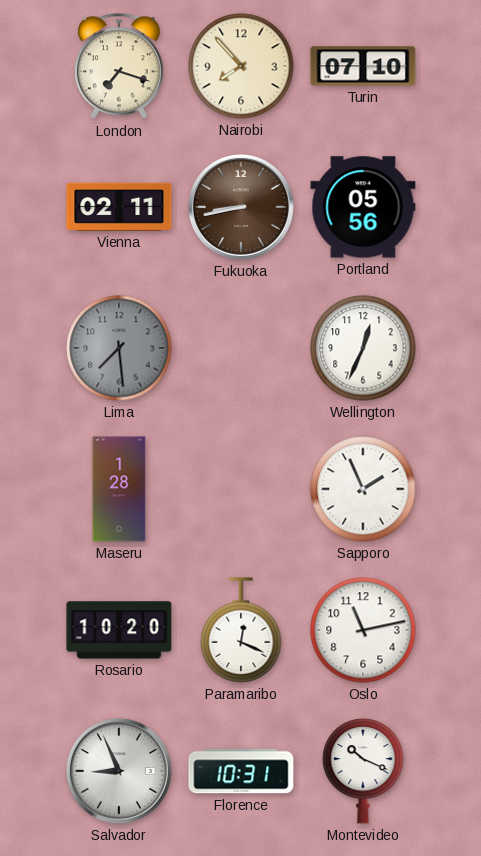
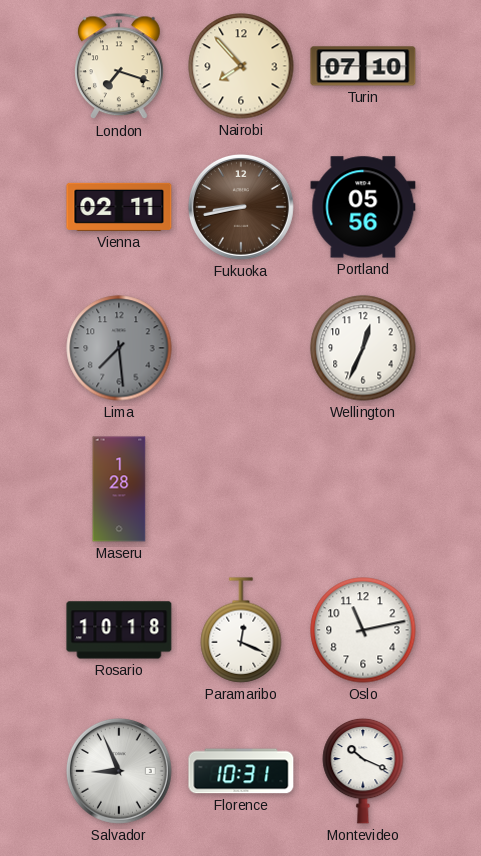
Sapporo: 1:56 -> none (363, 489)
Rosario: 10:20 -> 10:18 (119, 630)
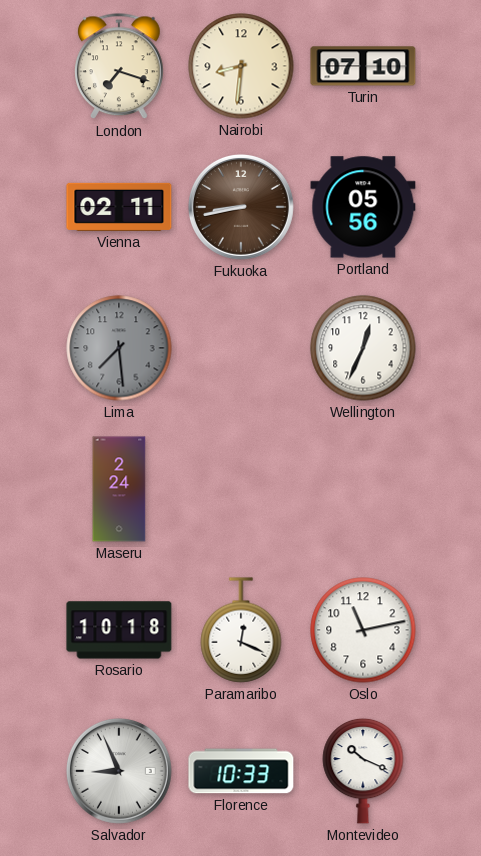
Nairobi: 7:53 -> 8:31 (241, 66)
Maseru: 1:28 -> 2:24 (119, 489)
Florence: 10:31 -> 10:33 (241, 771)
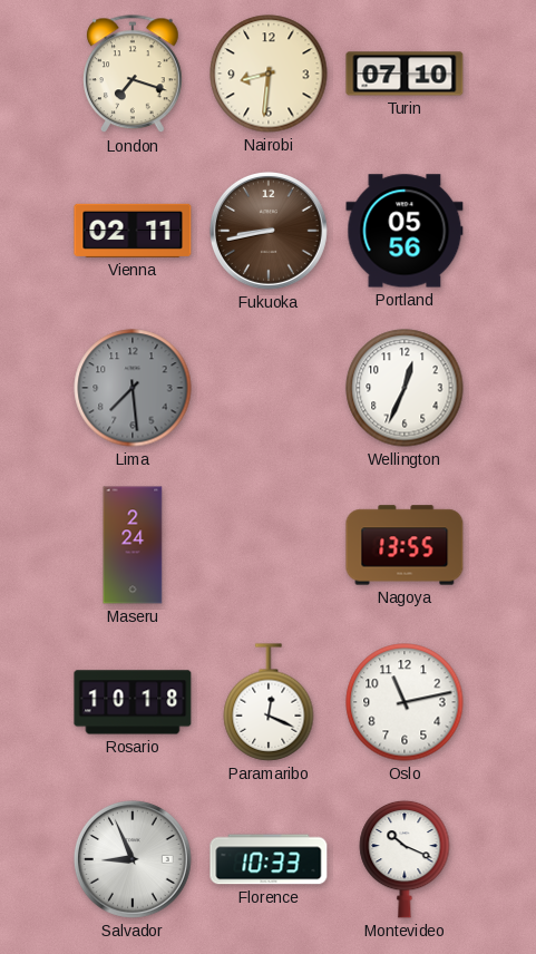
Nagoya: none -> 13:55 (405, 545)
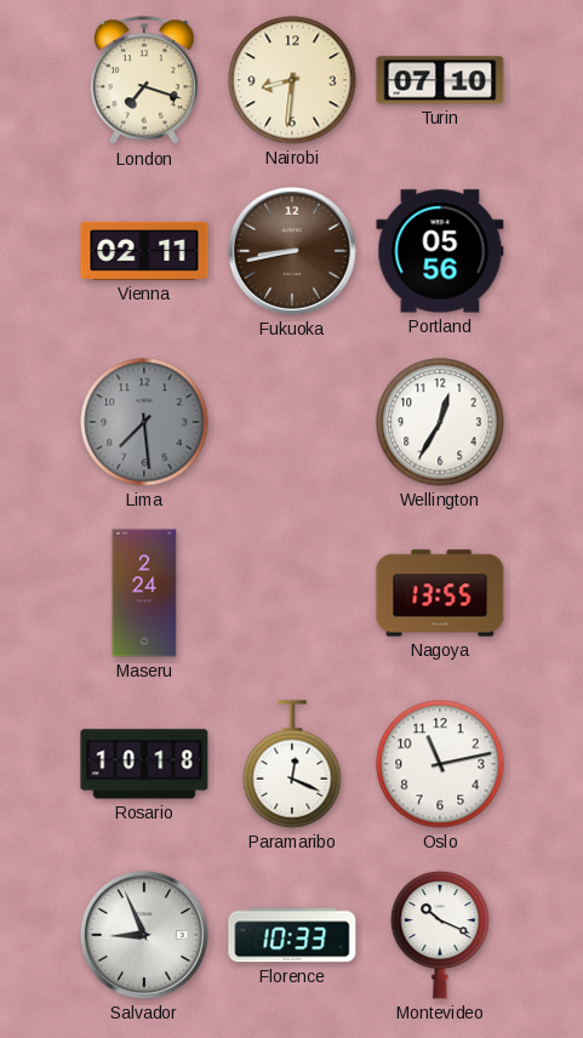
Wellington: 12:34 -> 12:35 (440, 422)
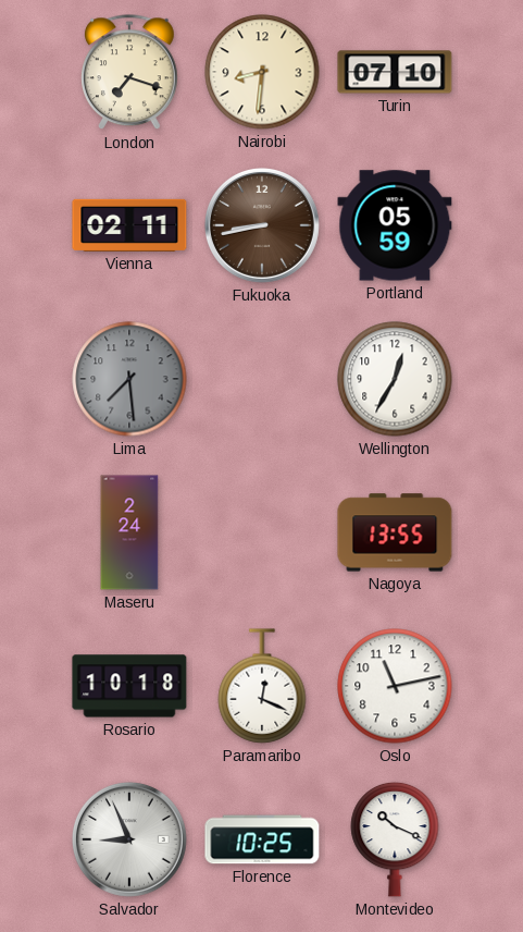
Portland: 05:56 -> 05:59 (395, 225)
Florence: 10:33 -> 10:25 (262, 839)
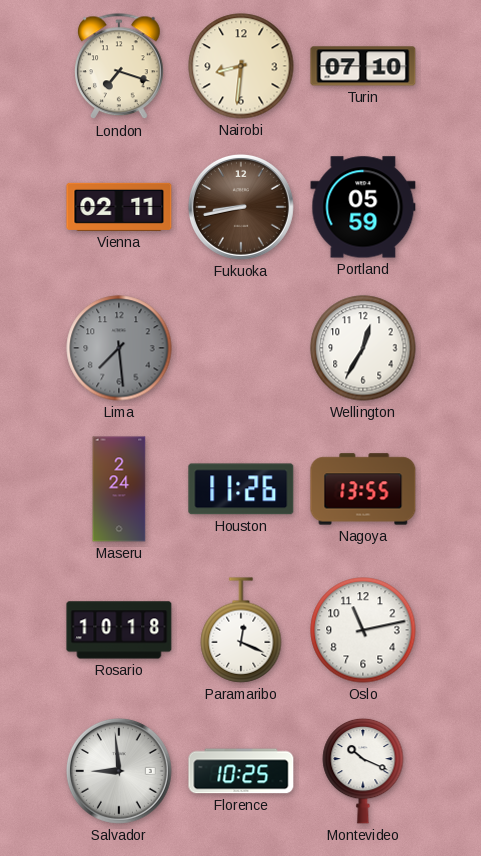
Houston: none -> 11:26 (241, 489)
Salvador: 8:56 -> 8:59 (119, 771)
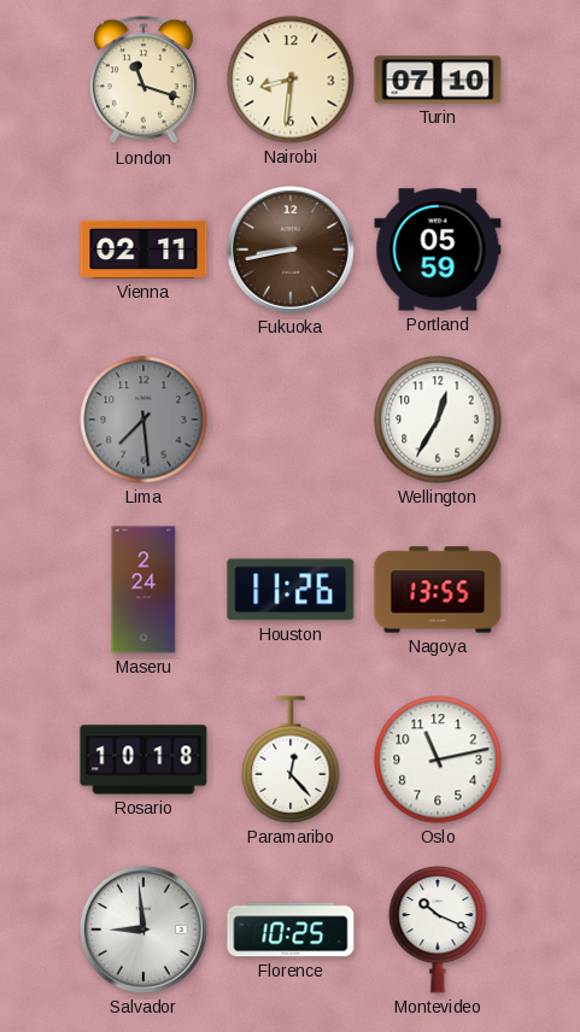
London: 7:18 -> 11:18 (145, 81)
Paramaribo: 12:19 -> 12:23 (291, 760)
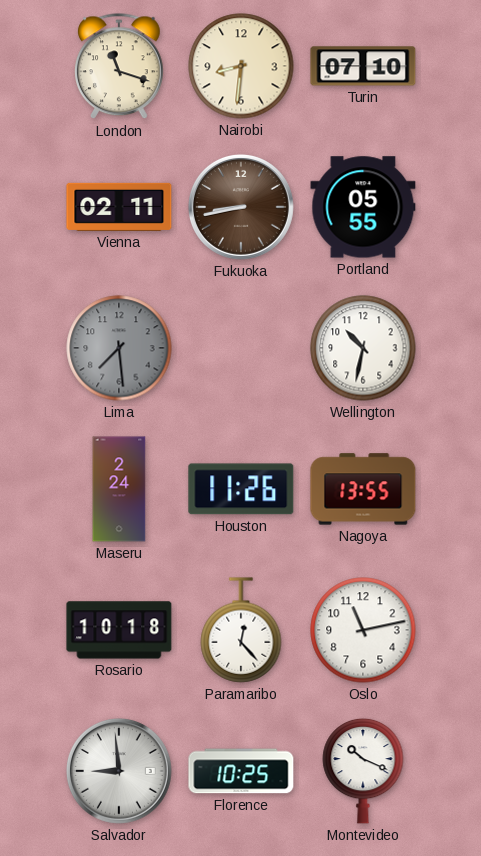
Portland: 05:59 -> 05:55 (363, 207)
Wellington: 12:35 -> 10:32 (363, 348)
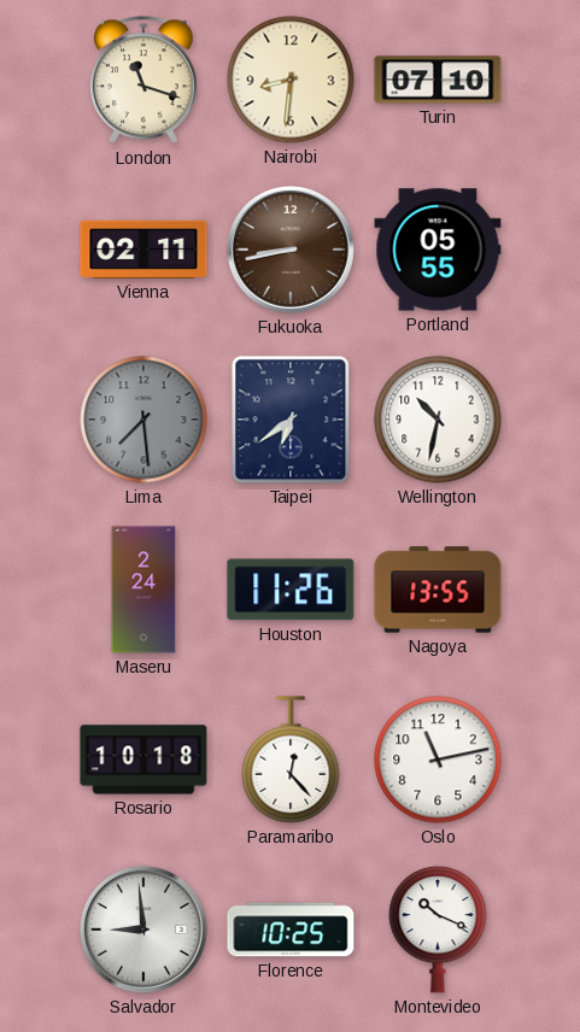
Taipei: none -> 6:39 (291, 420)
